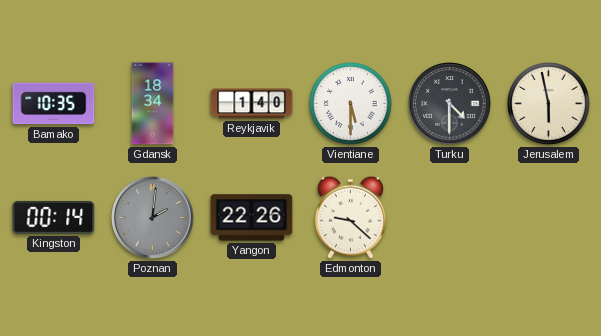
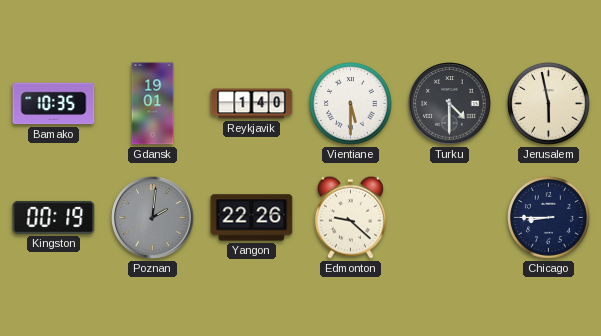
Gdansk: 18:34 -> 19:01 (153, 104)
Kingston: 00:14 -> 00:19 (54, 217)
Chicago: none -> 8:45 (549, 218)
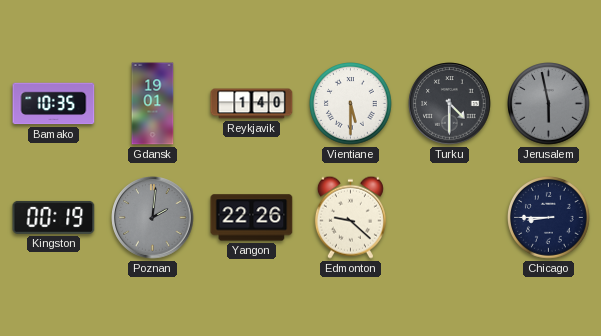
Jerusalem dial: cream -> grey (549, 104)
